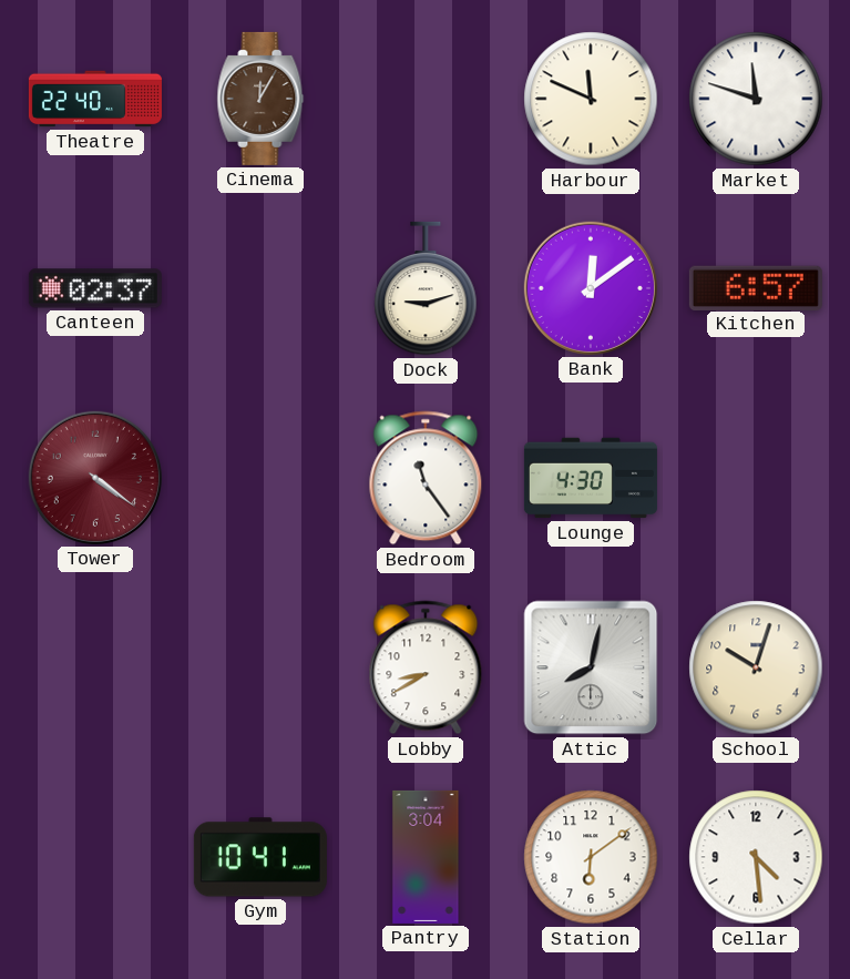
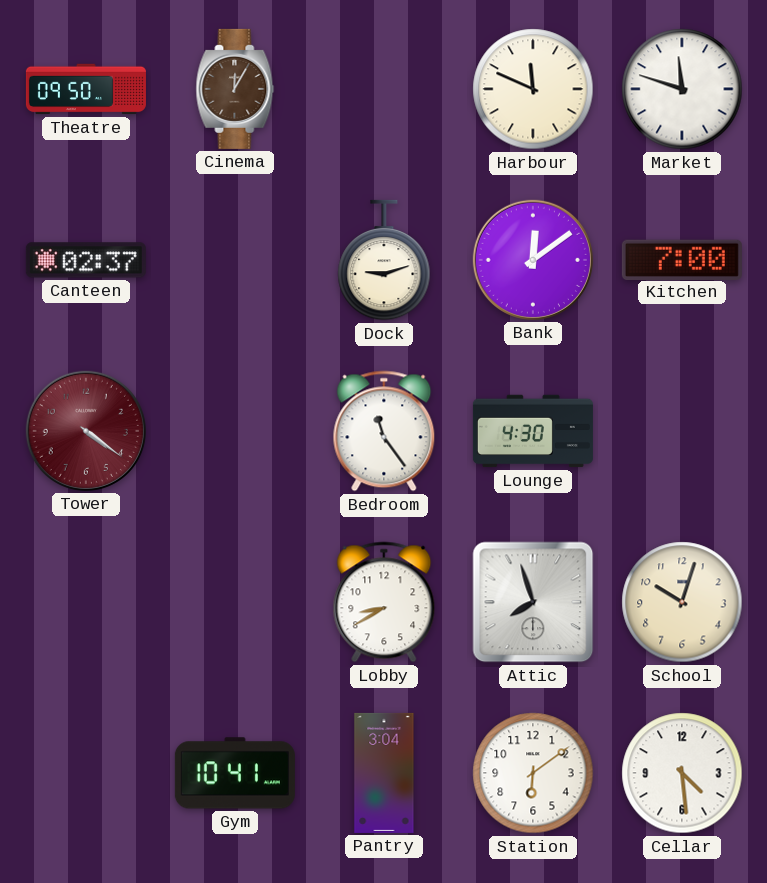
Theatre: 22:40 -> 09:50 (86, 89)
Kitchen: 6:57 -> 7:00 (682, 259)
Attic: 8:02 -> 7:57 (533, 602)
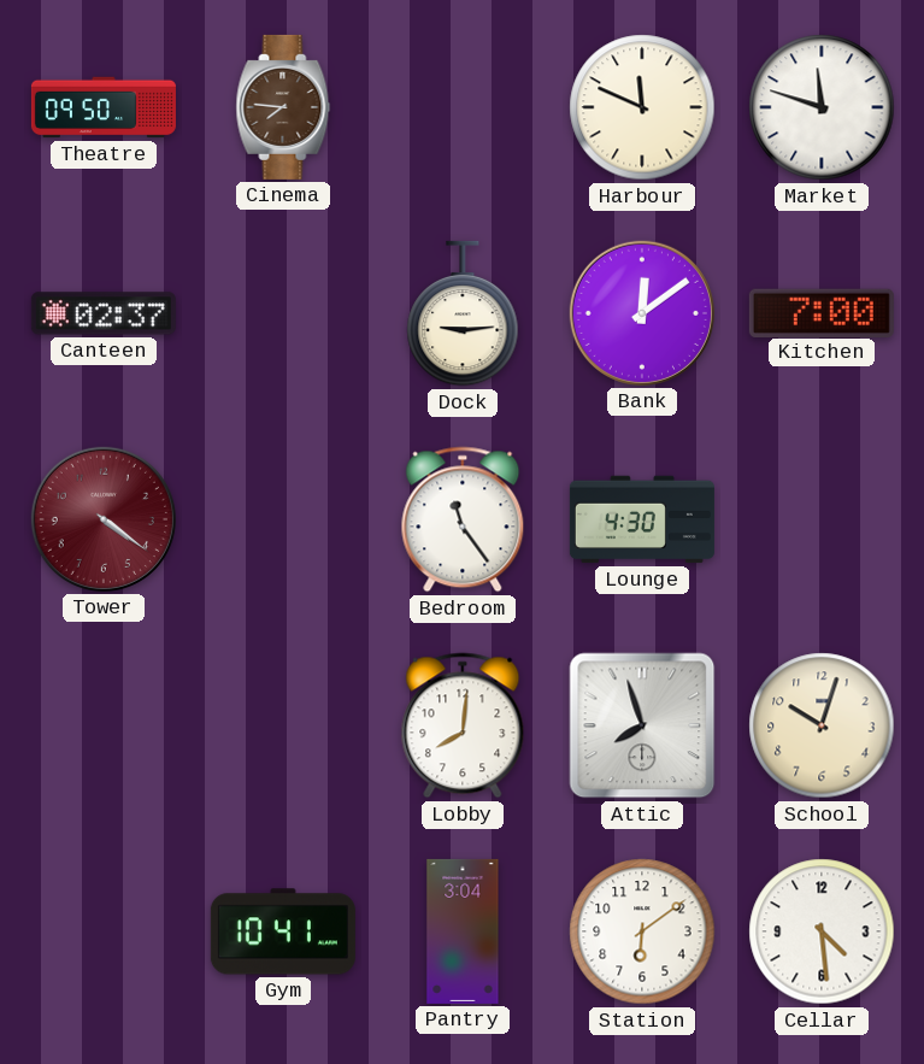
Cinema: 12:05 -> 7:46 (283, 107)
Dock: 9:12 -> 9:14 (463, 313)
Lobby: 8:40 -> 8:01 (463, 725)
